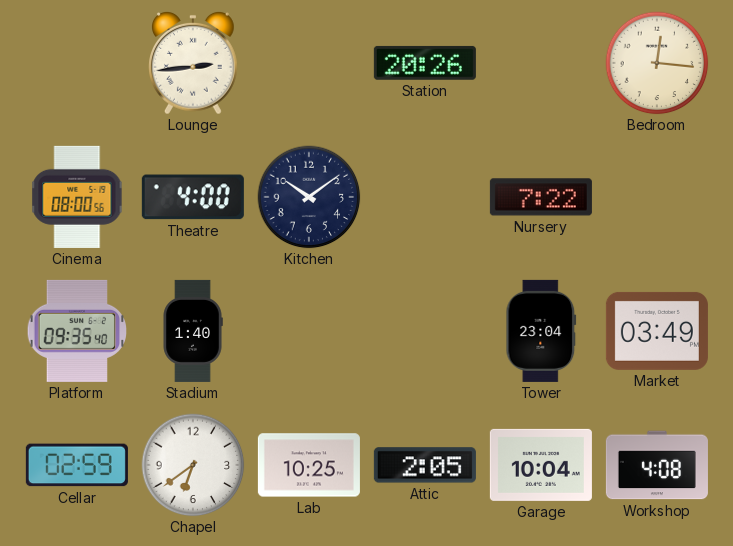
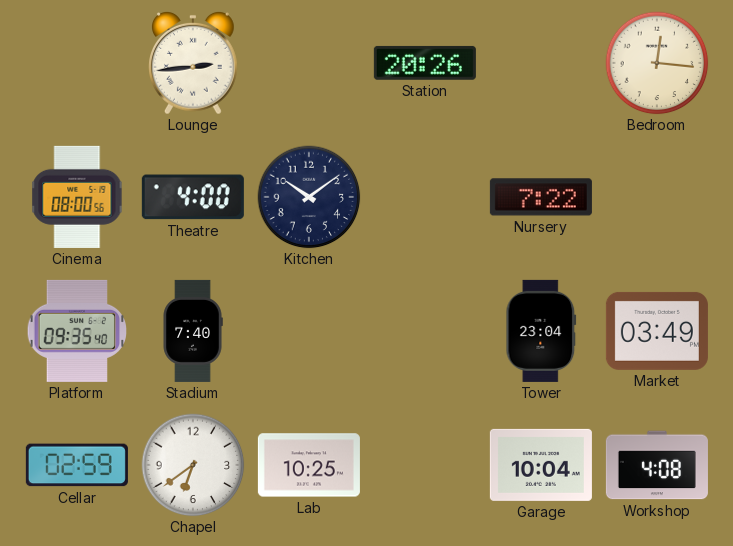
Stadium: 1:40 -> 7:40 (193, 331)
Attic: 2:05 -> none (425, 465)
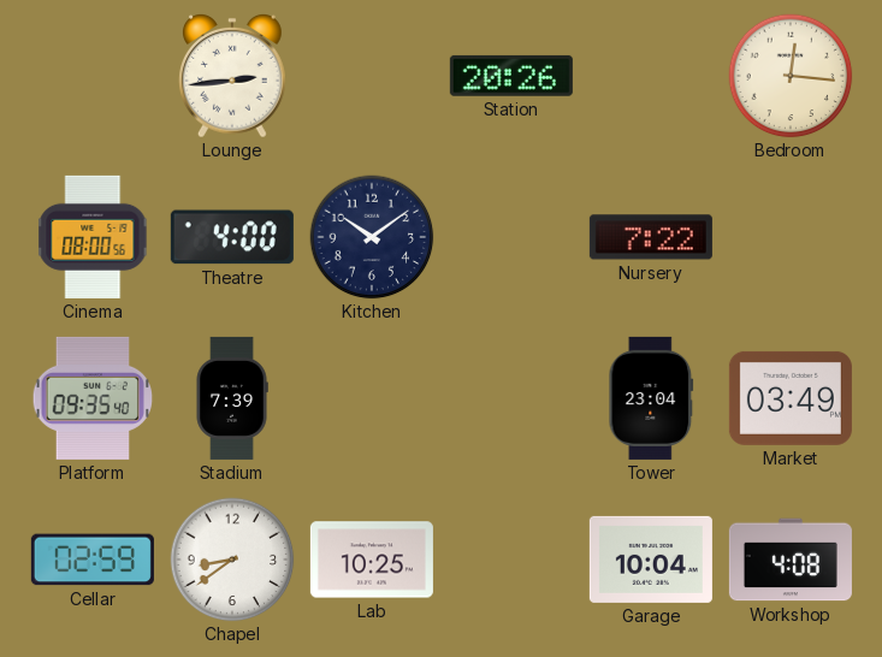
Stadium: 7:40 -> 7:39 (232, 398)
Chapel: 6:39 -> 8:39 (232, 560)
